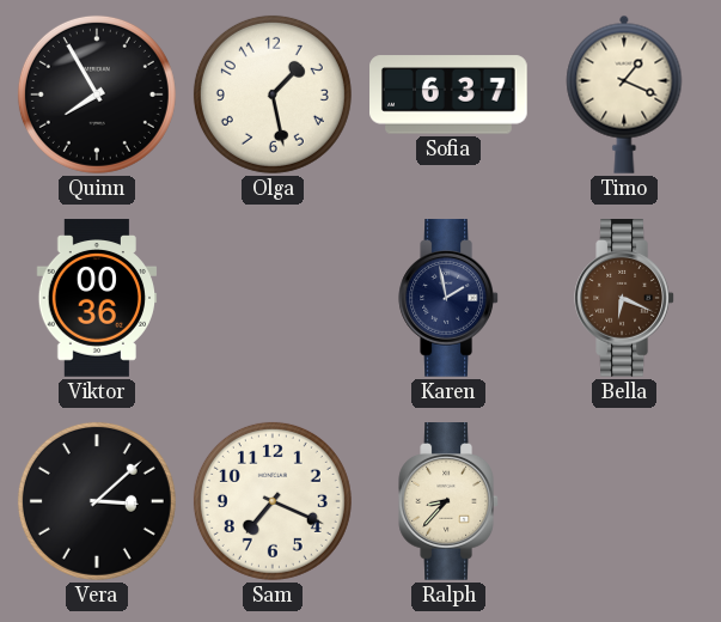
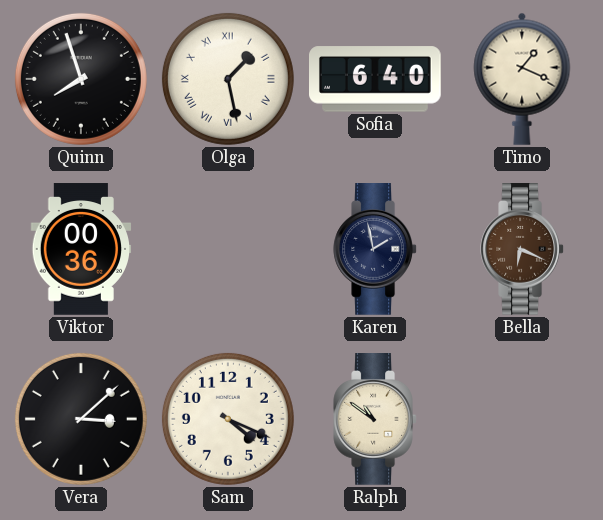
Quinn: 7:55 -> 7:57 (81, 79)
Olga numerals: Arabic -> Roman (228, 79)
Sofia: 6:37 -> 6:40 (376, 79)
Sam: 7:19 -> 4:19 (228, 419)
Ralph: 8:37 -> 10:51 (375, 420)
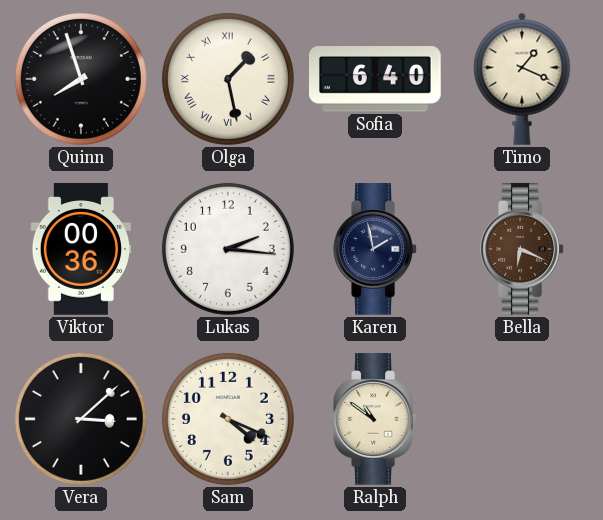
Lukas: none -> 2:16 (228, 249)
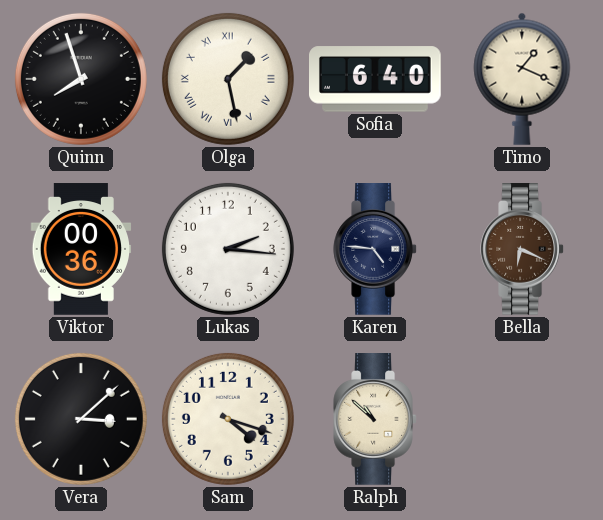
Karen: 1:58 -> 4:46 (375, 250)
Sam: 4:19 -> 4:18 (228, 419)
Ralph: 10:51 -> 10:52 (375, 420)
